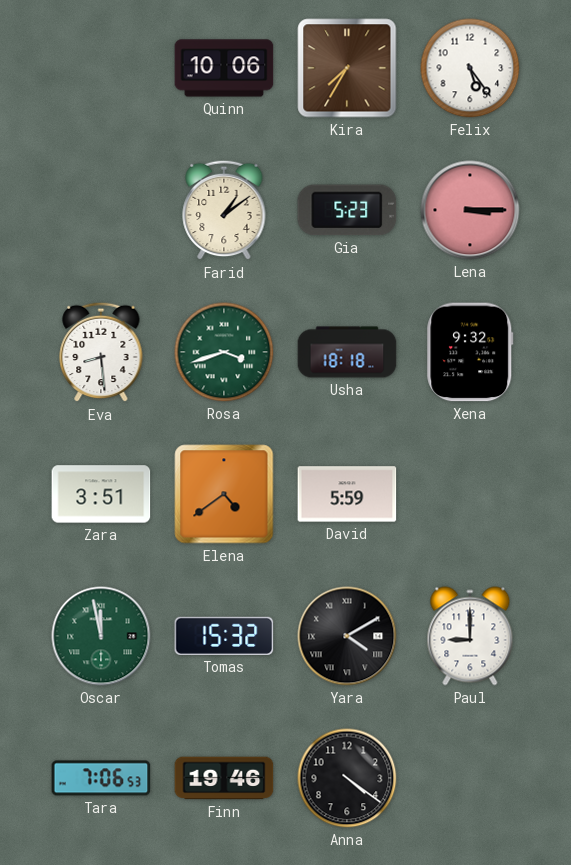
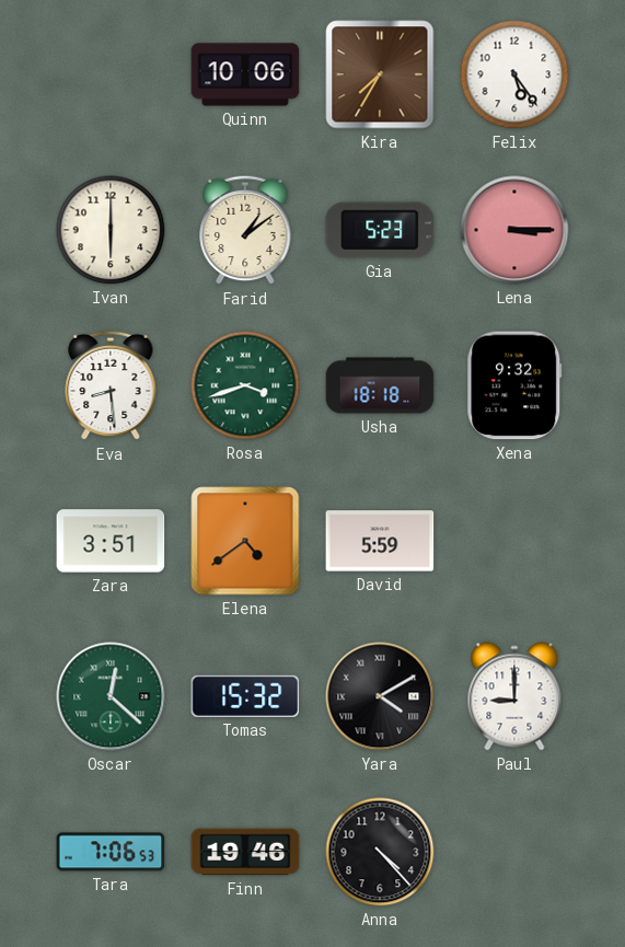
Ivan: none -> 6:00 (111, 230)
Oscar: 11:58 -> 12:22 (111, 696)
Anna: 4:21 -> 4:23 (380, 852)
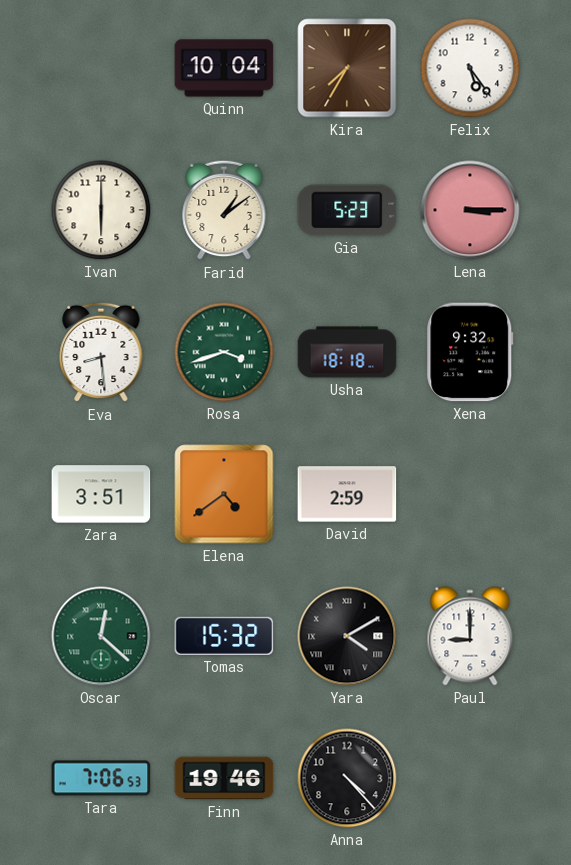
Quinn: 10:06 -> 10:04 (224, 68)
David: 5:59 -> 2:59 (347, 494)
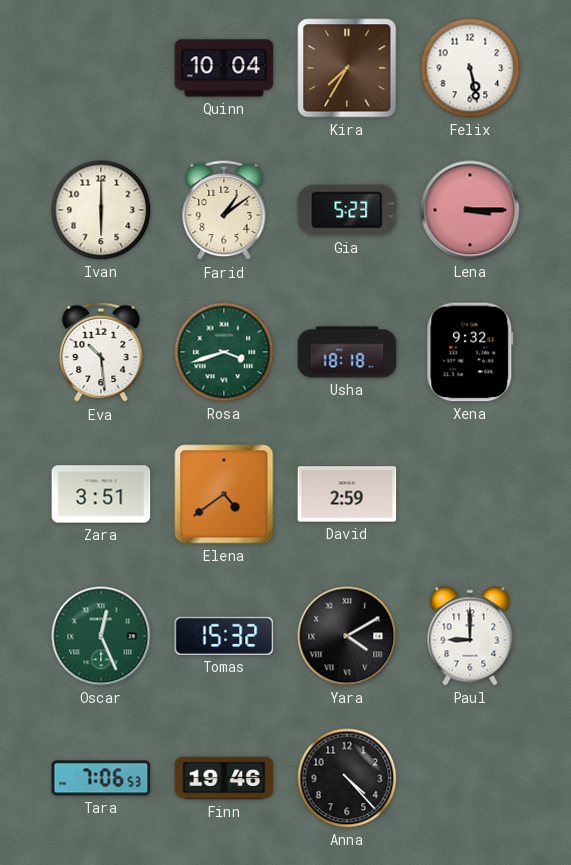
Felix: 5:24 -> 5:28 (470, 68)
Eva: 8:29 -> 10:29 (101, 352)
Oscar: 12:22 -> 12:26 (101, 636)
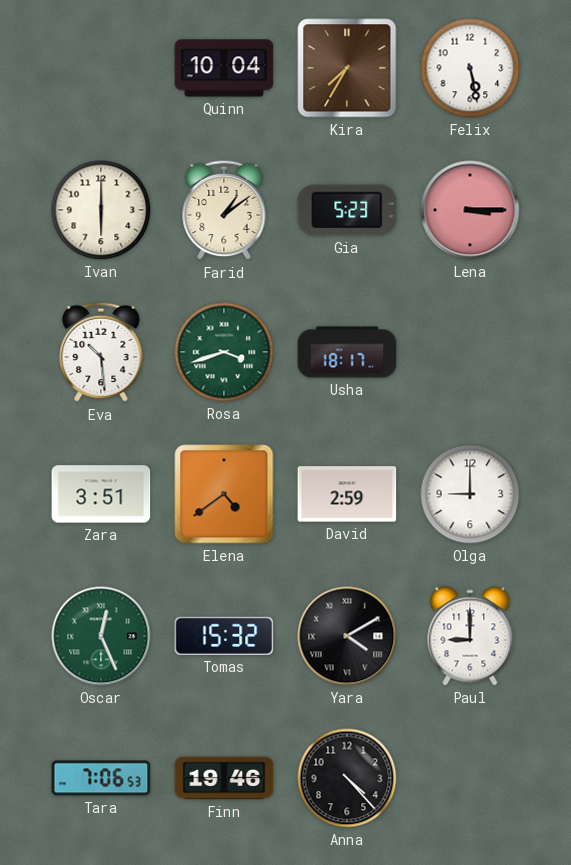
Usha: 18:18 -> 18:17 (347, 352)
Xena: 9:32 -> none (470, 352)
Olga: none -> 9:00 (470, 494)
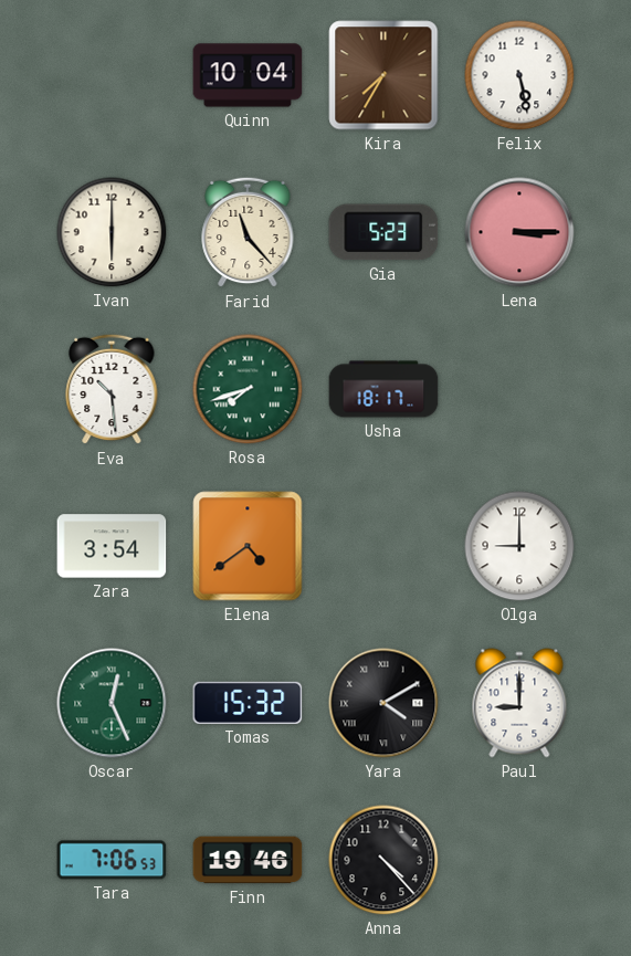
Farid: 1:09 -> 11:23 (248, 232)
Rosa: 3:42 -> 7:42 (248, 389)
Zara: 3:51 -> 3:54 (112, 546)
David: 2:59 -> none (347, 494)
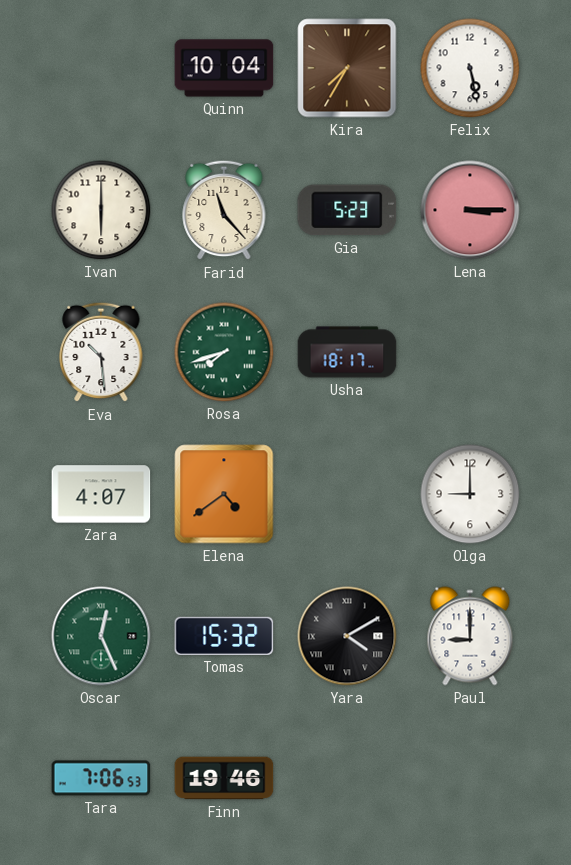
Zara: 3:54 -> 4:07 (101, 494)
Anna: 4:23 -> none (383, 860)
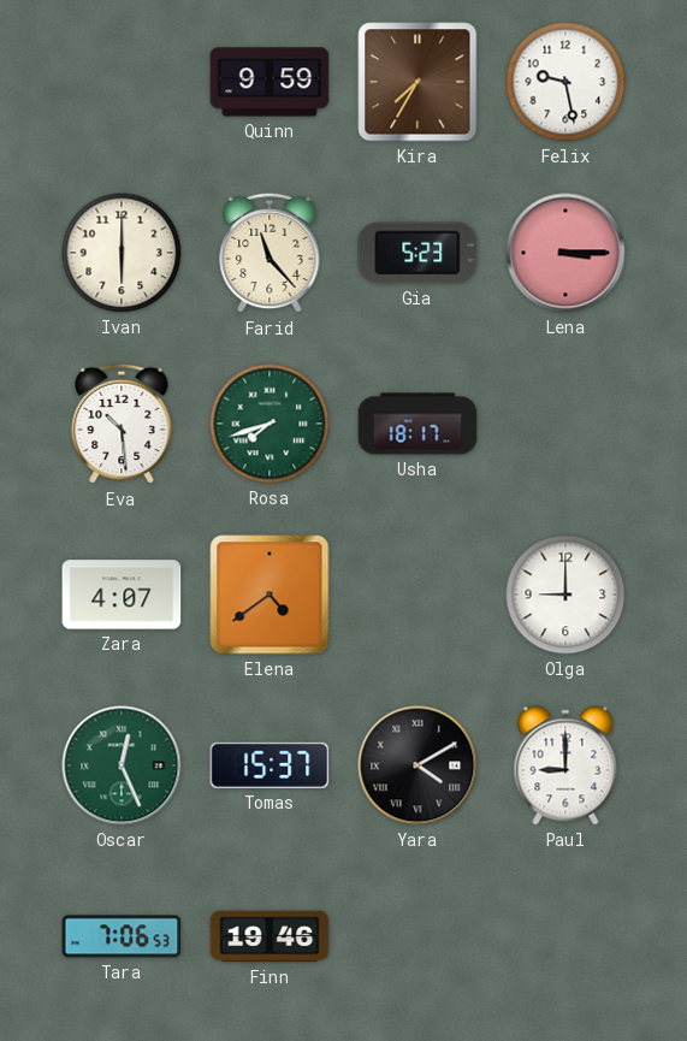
Quinn: 10:04 -> 9:59 (270, 82)
Felix: 5:28 -> 9:28 (565, 82)
Tomas: 15:32 -> 15:37 (270, 765)
